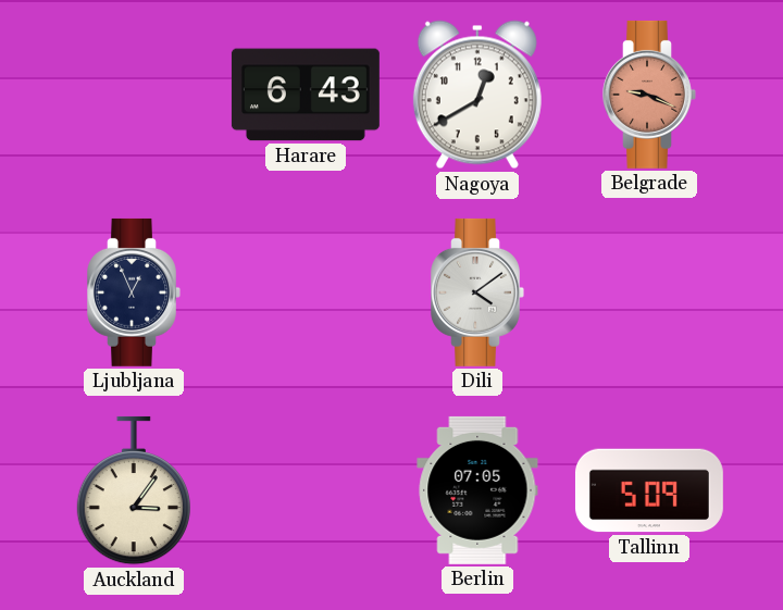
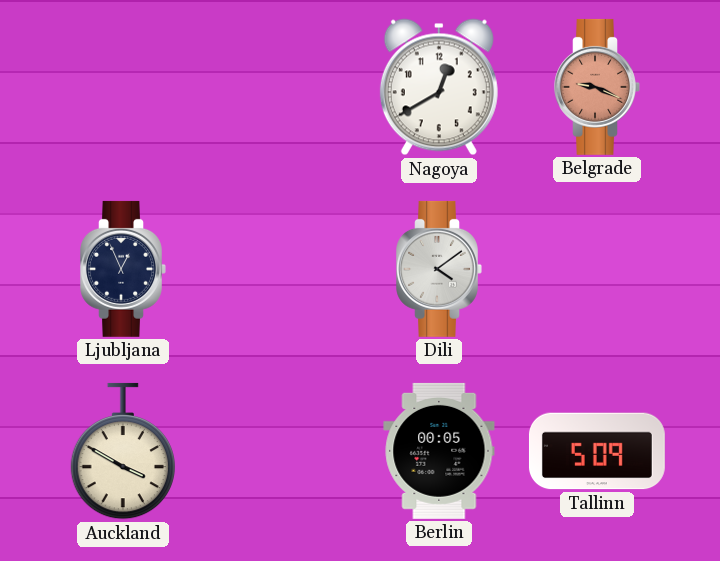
Harare: 6:43 -> none (306, 95)
Auckland: 3:06 -> 3:50 (123, 451)
Berlin: 07:05 -> 00:05 (439, 451)
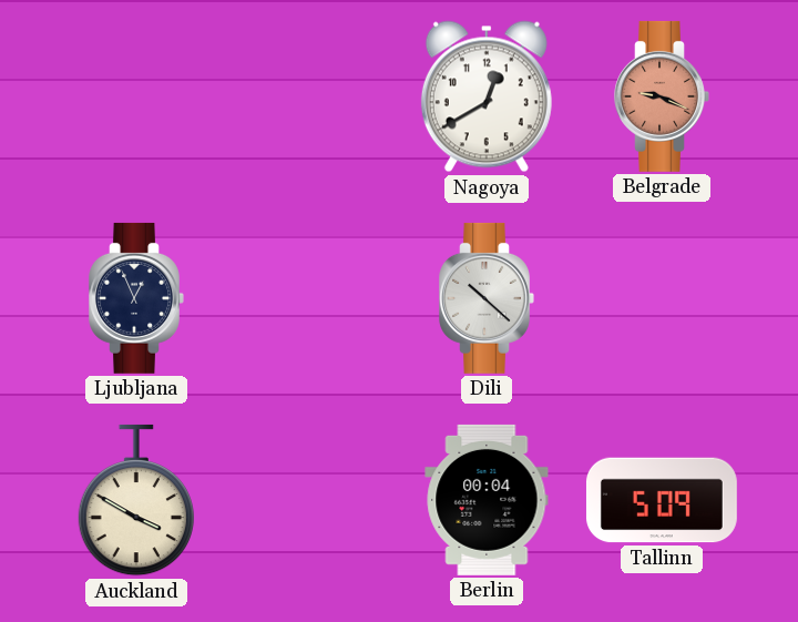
Dili: 4:09 -> 10:22 (487, 298)
Berlin: 00:05 -> 00:04 (487, 500)
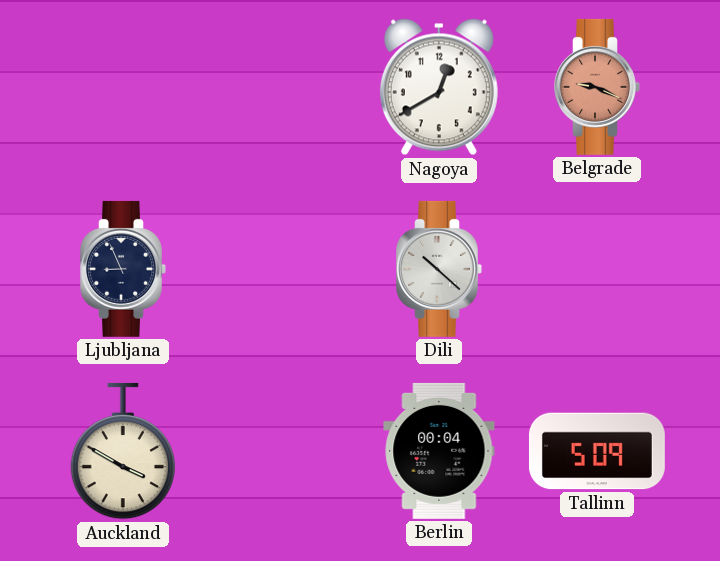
Ljubljana: 12:56 -> 8:56 (123, 269)
